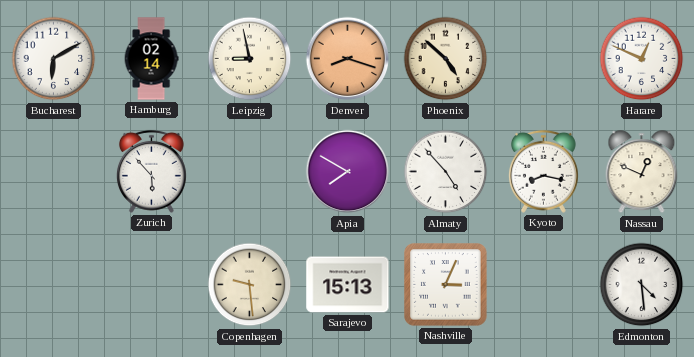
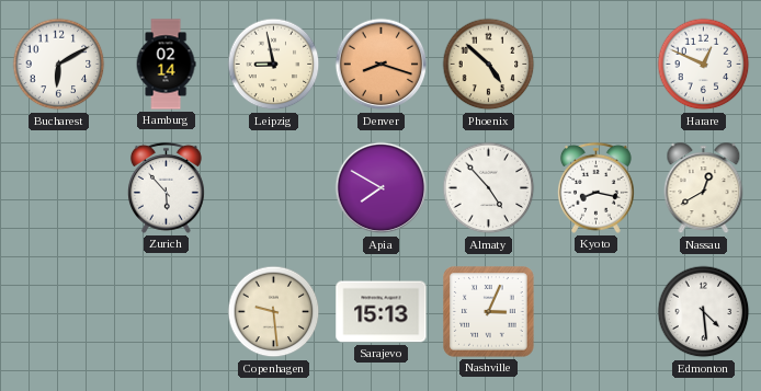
Nassau: 12:49 -> 12:40 (704, 188)
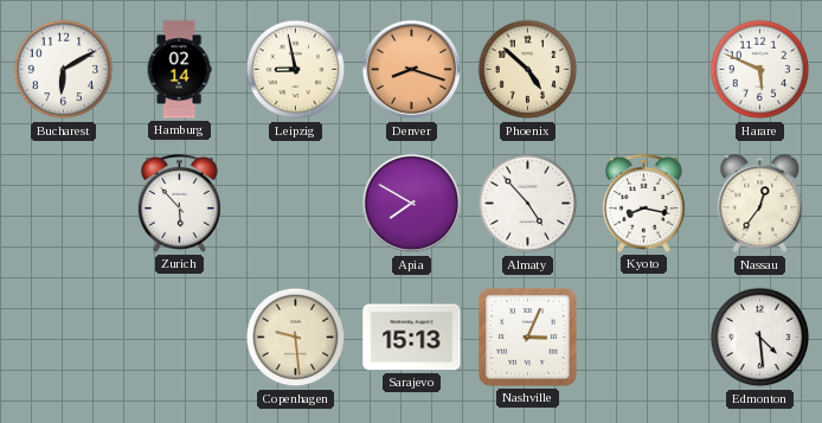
Harare: 12:49 -> 5:49 (760, 70)
Nassau: 12:40 -> 12:36 (760, 204)
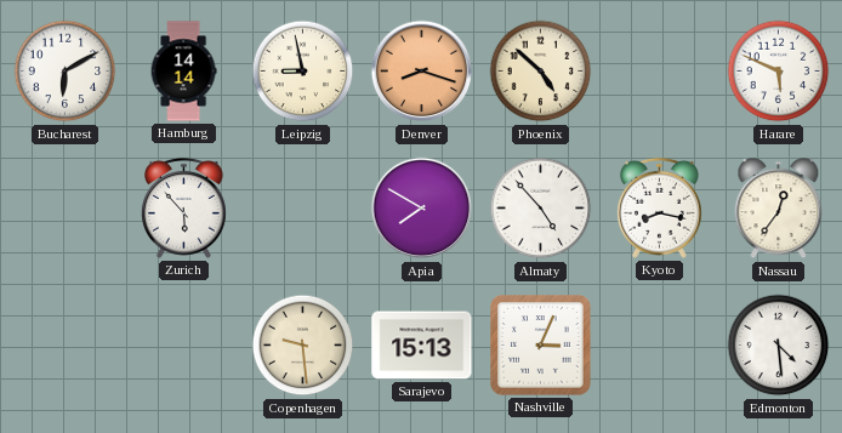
Hamburg: 02:14 -> 14:14 (183, 72)
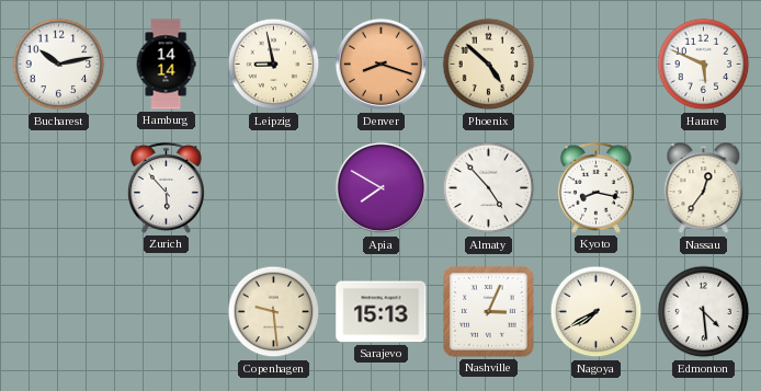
Bucharest: 6:10 -> 10:13 (59, 65)
Nagoya: none -> 7:40 (597, 312)
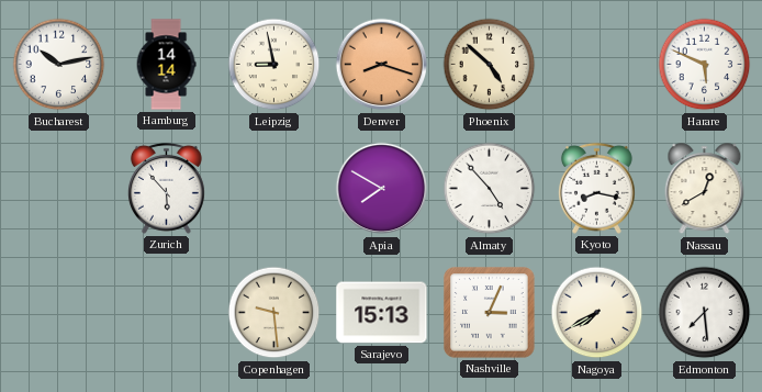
Nassau: 12:36 -> 12:40 (705, 189)
Edmonton: 4:29 -> 7:29 (705, 313)
